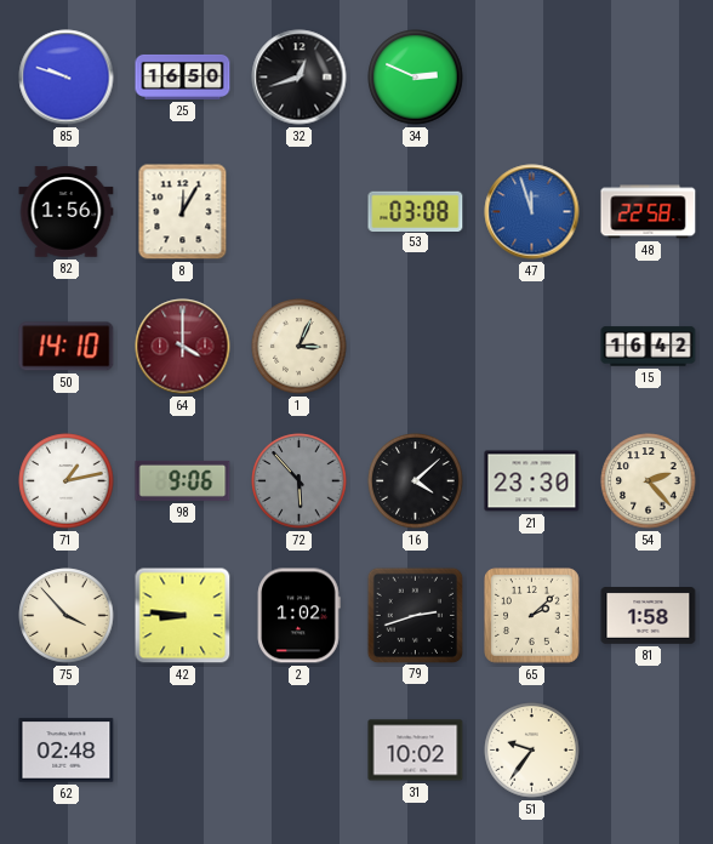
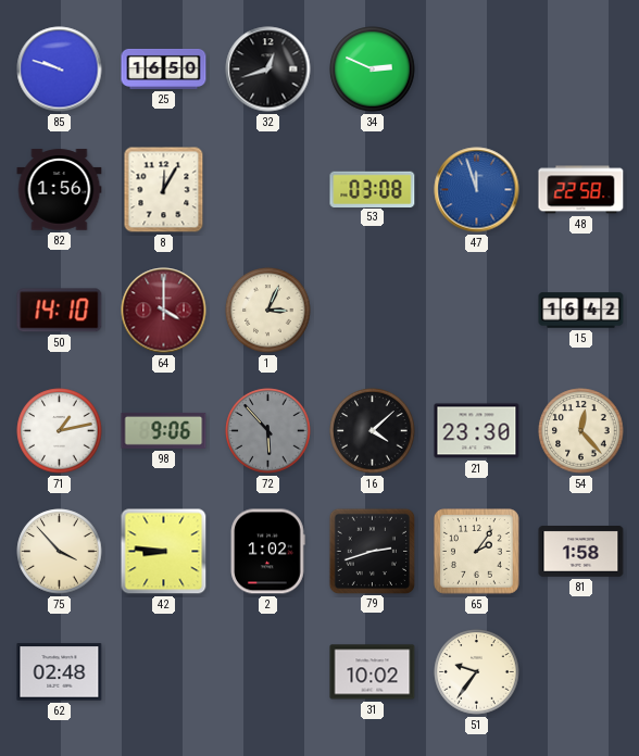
54: 2:23 -> 12:23 (581, 431)
65: 2:08 -> 2:06 (477, 552)
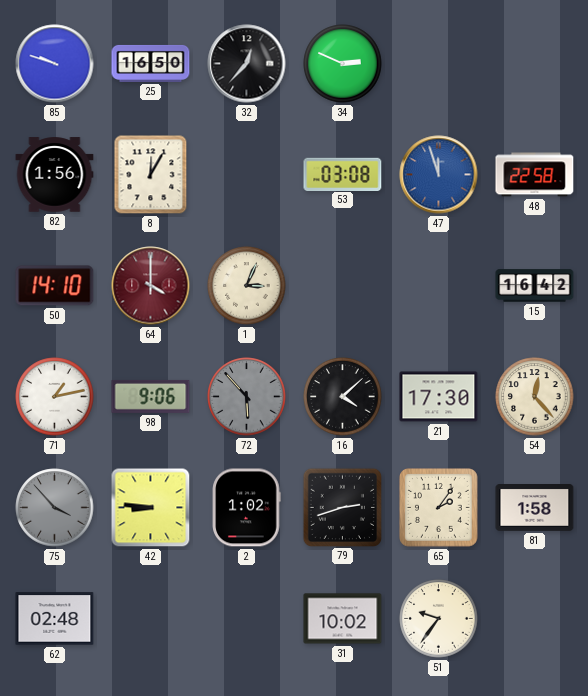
32: 12:42 -> 12:37 (247, 64)
21: 23:30 -> 17:30 (439, 397)
75 dial: cream -> grey (55, 508)
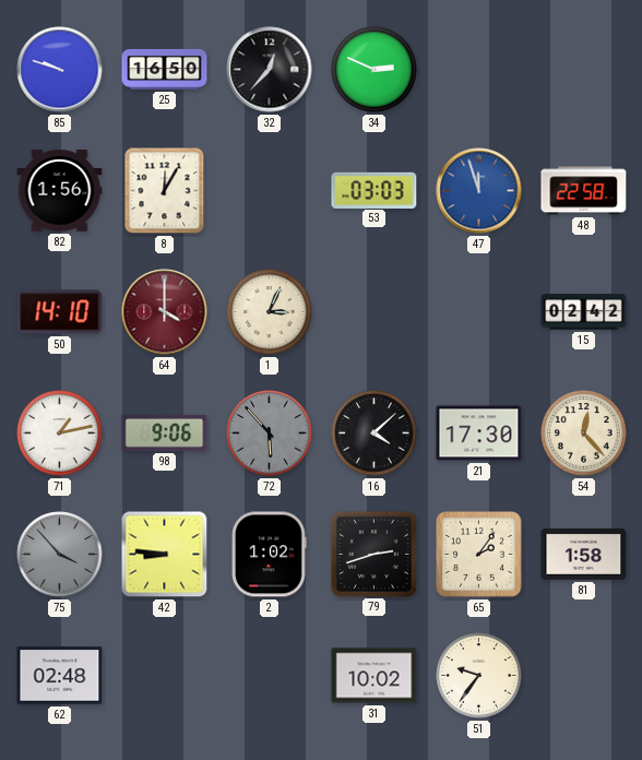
53: 03:08 -> 03:03 (374, 190)
15: 16:42 -> 02:42 (584, 312)
